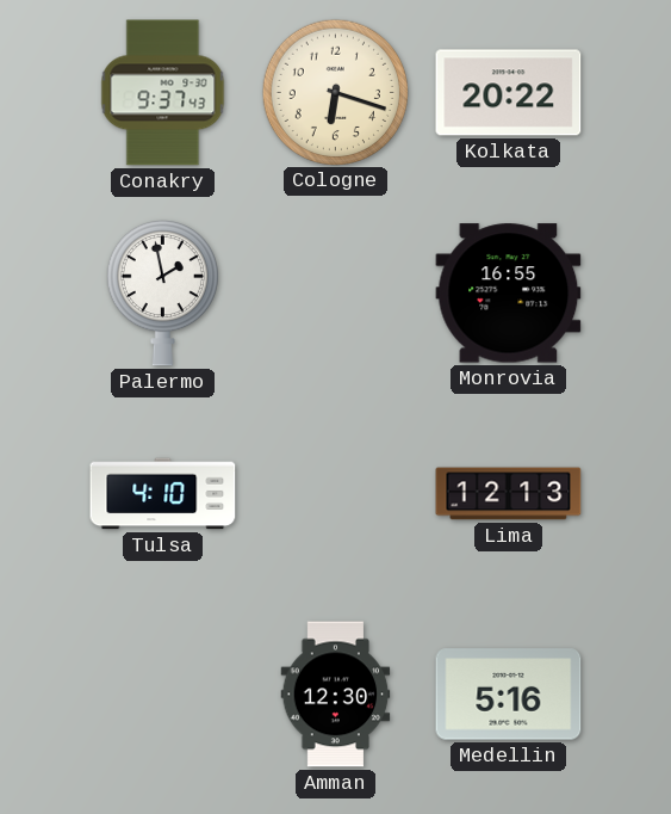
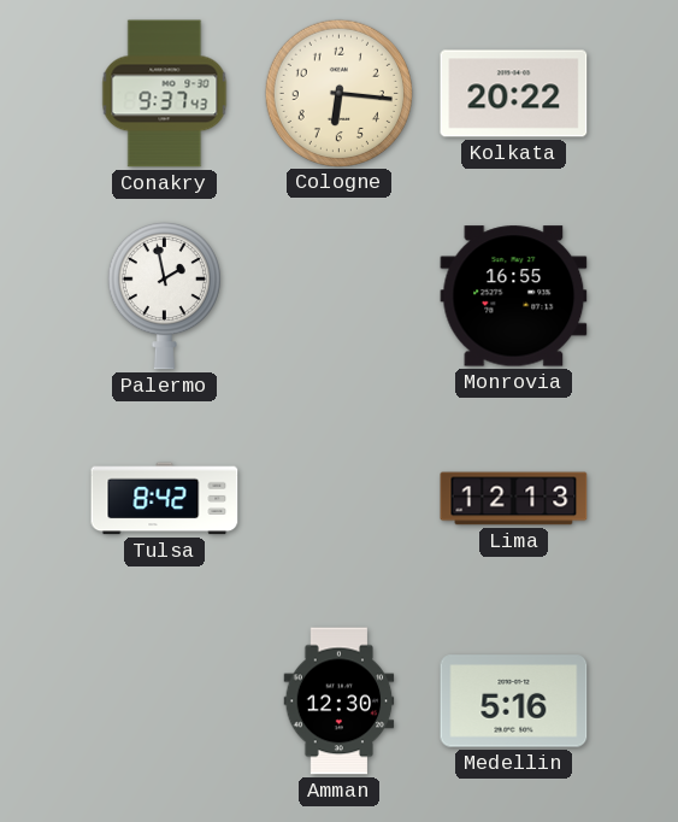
Cologne: 6:18 -> 6:16 (338, 93)
Tulsa: 4:10 -> 8:42 (165, 499)
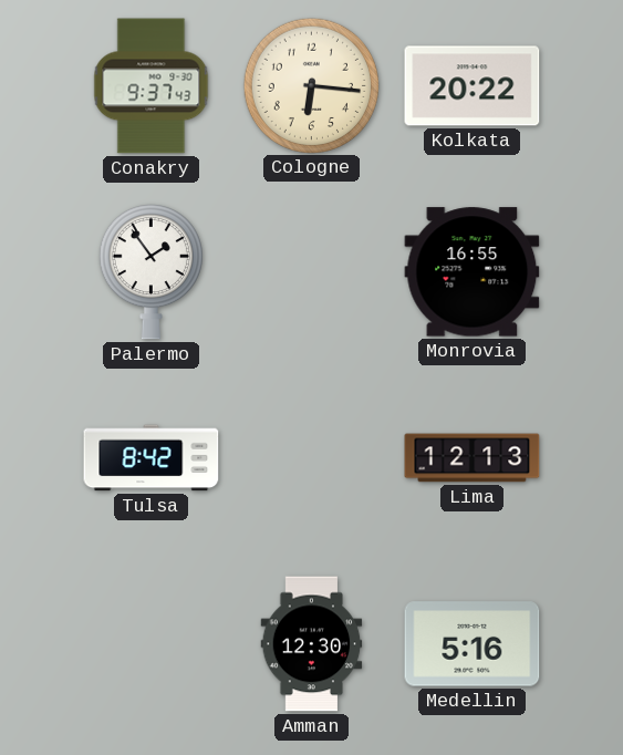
Palermo: 1:58 -> 1:54 (150, 271)
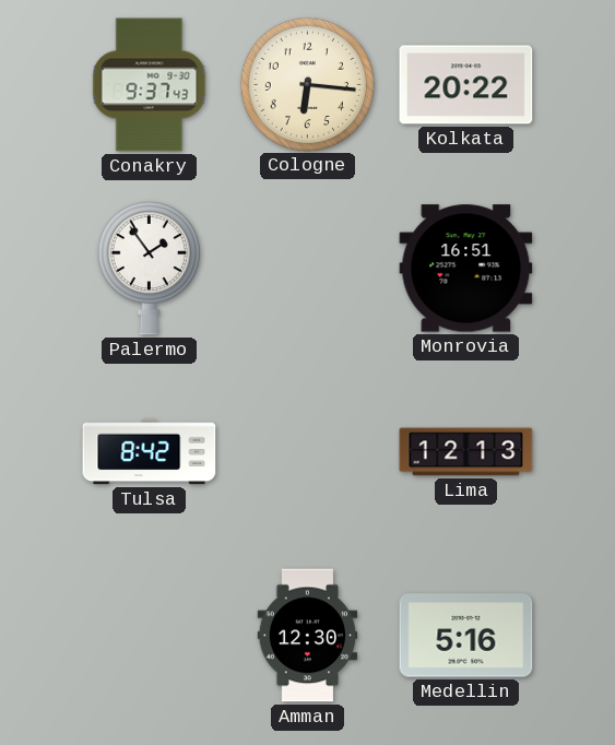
Monrovia: 16:55 -> 16:51 (466, 269)
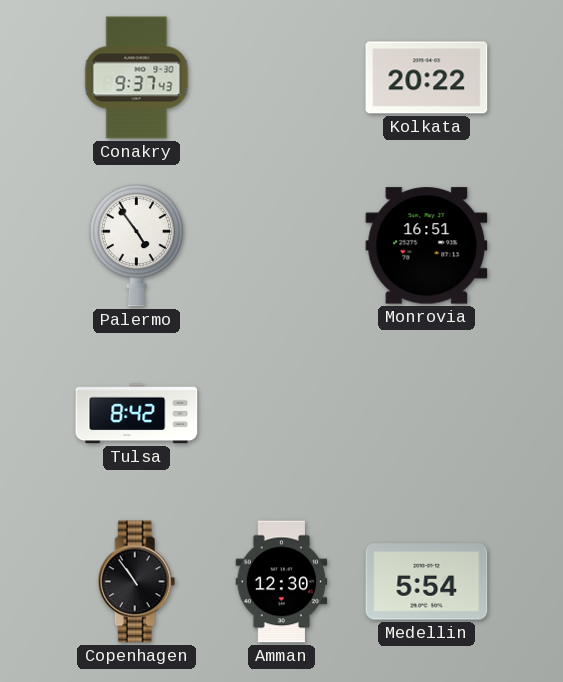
Cologne: 6:16 -> none (307, 84)
Palermo: 1:54 -> 4:54 (136, 245)
Lima: 12:13 -> none (466, 452)
Copenhagen: none -> 10:54 (137, 582)
Medellin: 5:16 -> 5:54 (427, 582)
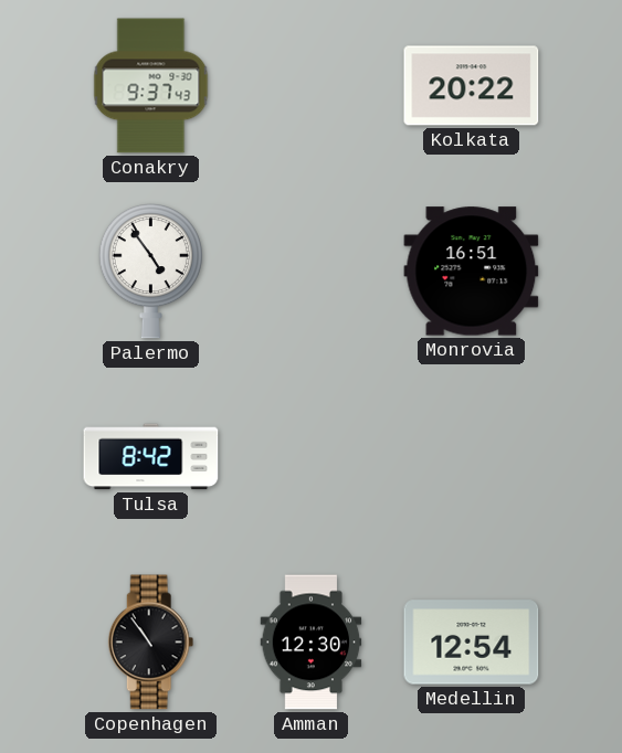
Medellin: 5:54 -> 12:54 (472, 643)
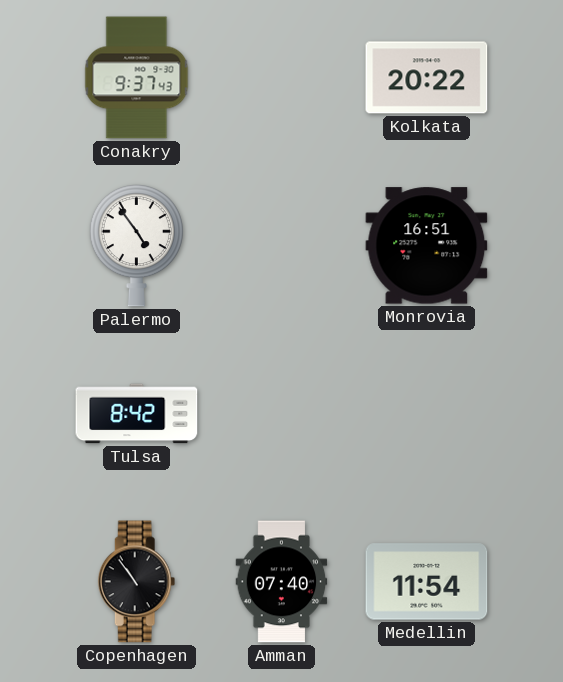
Amman: 12:30 -> 07:40 (282, 582)
Medellin: 12:54 -> 11:54 (427, 582)
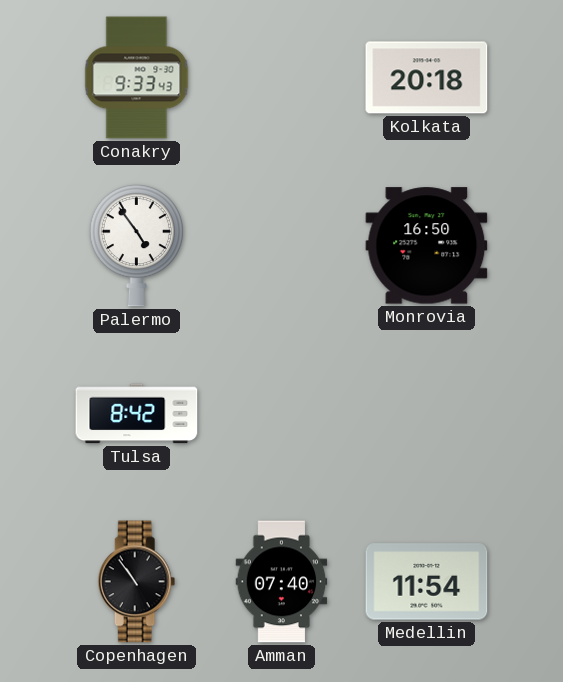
Conakry: 9:37 -> 9:33 (137, 78)
Kolkata: 20:22 -> 20:18 (427, 78)
Monrovia: 16:51 -> 16:50 (427, 246)
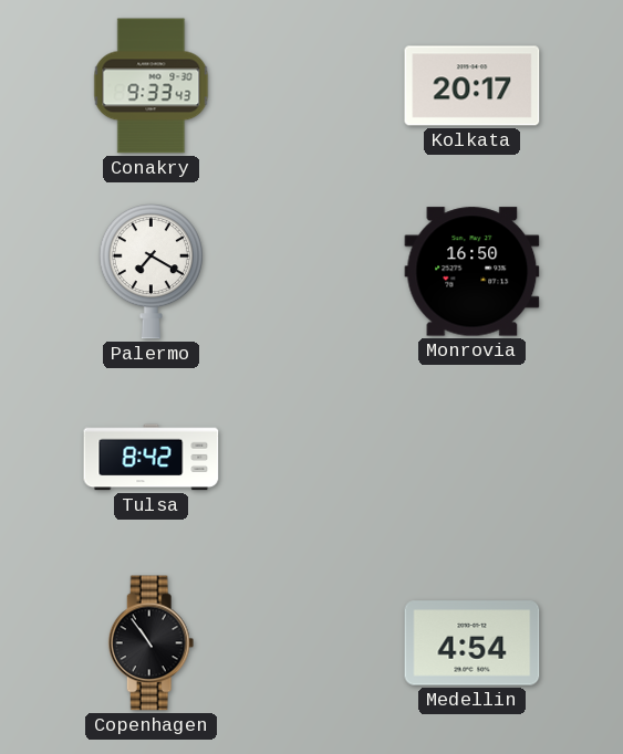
Kolkata: 20:18 -> 20:17 (473, 86)
Palermo: 4:54 -> 7:20 (150, 271)
Amman: 07:40 -> none (282, 582)
Medellin: 11:54 -> 4:54 (473, 643)
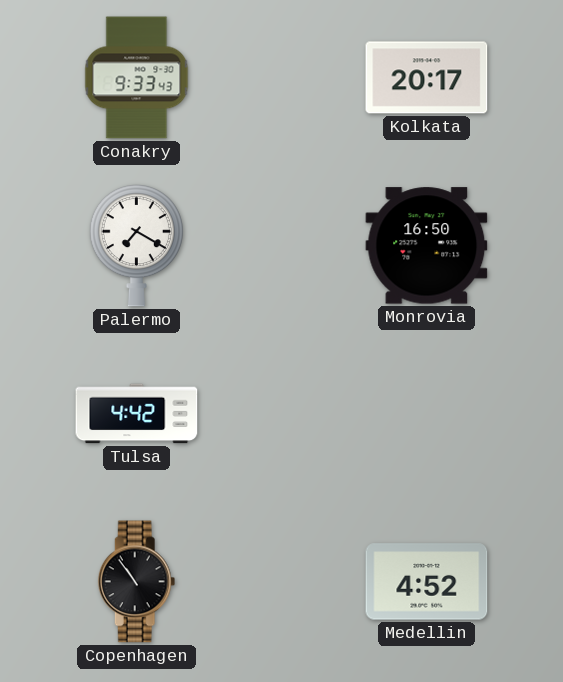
Tulsa: 8:42 -> 4:42 (137, 414)
Medellin: 4:54 -> 4:52 (427, 582)
